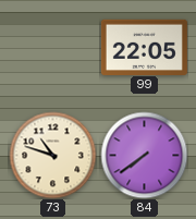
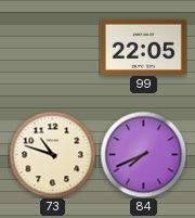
84: 7:39 -> 7:41 (143, 154)
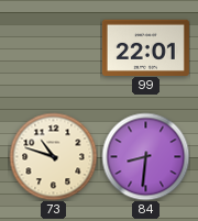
99: 22:05 -> 22:01 (145, 47)
84: 7:41 -> 8:31 (145, 156)
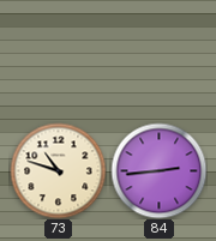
99: 22:01 -> none (145, 47)
84: 8:31 -> 2:44 (158, 170)
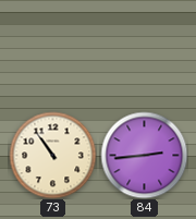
73: 10:48 -> 10:54 (52, 155)
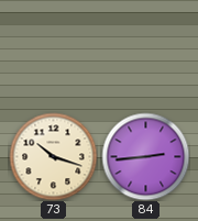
73: 10:54 -> 10:18 (53, 156)
